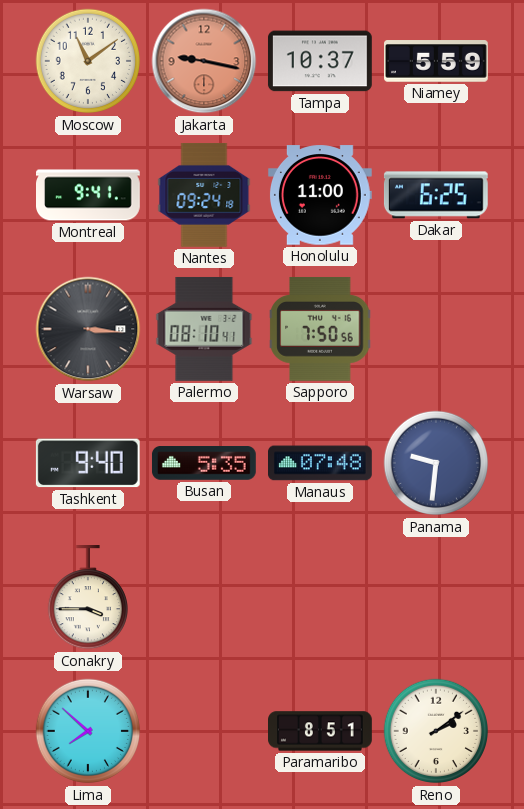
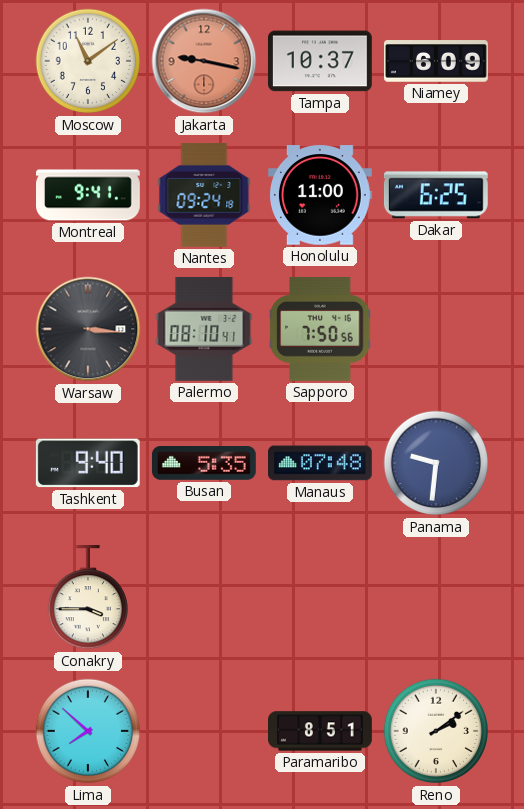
Niamey: 5:59 -> 6:09 (437, 61)
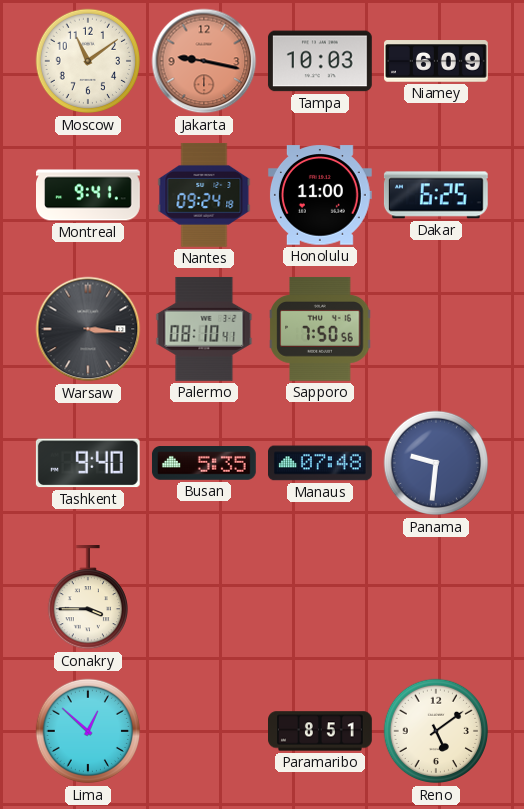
Tampa: 10:37 -> 10:03 (320, 61)
Lima: 7:52 -> 12:52 (88, 731)
Reno: 2:09 -> 5:09 (436, 731)
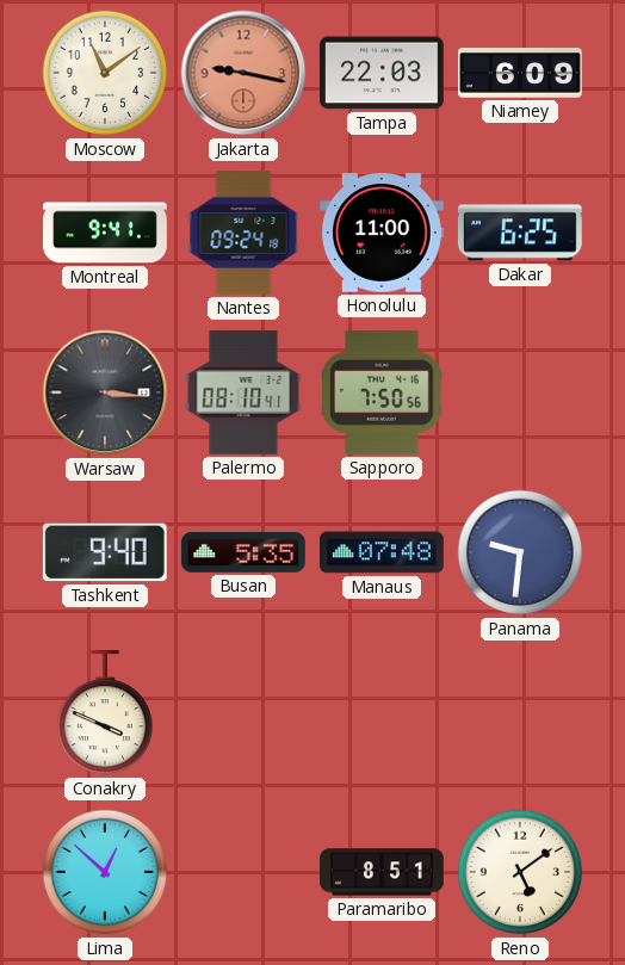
Tampa: 10:03 -> 22:03 (382, 73)
Conakry: 3:45 -> 3:49 (104, 713)
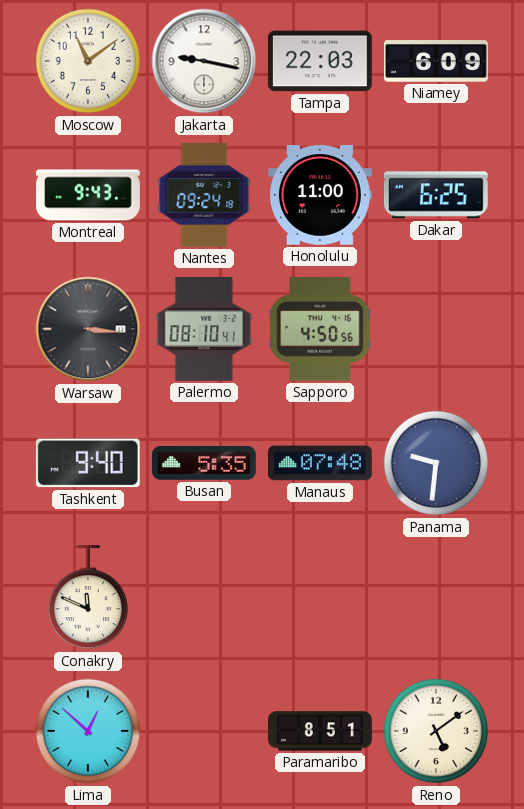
Jakarta dial: salmon -> white (204, 61)
Montreal: 9:41 -> 9:43 (89, 195)
Sapporo: 7:50 -> 4:50 (320, 329)
Conakry: 3:49 -> 11:49 (87, 598)
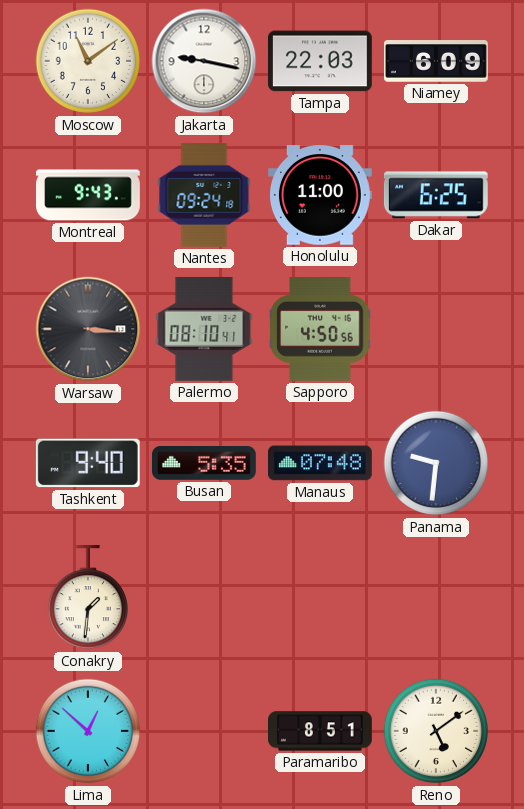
Conakry: 11:49 -> 1:31 (87, 598)
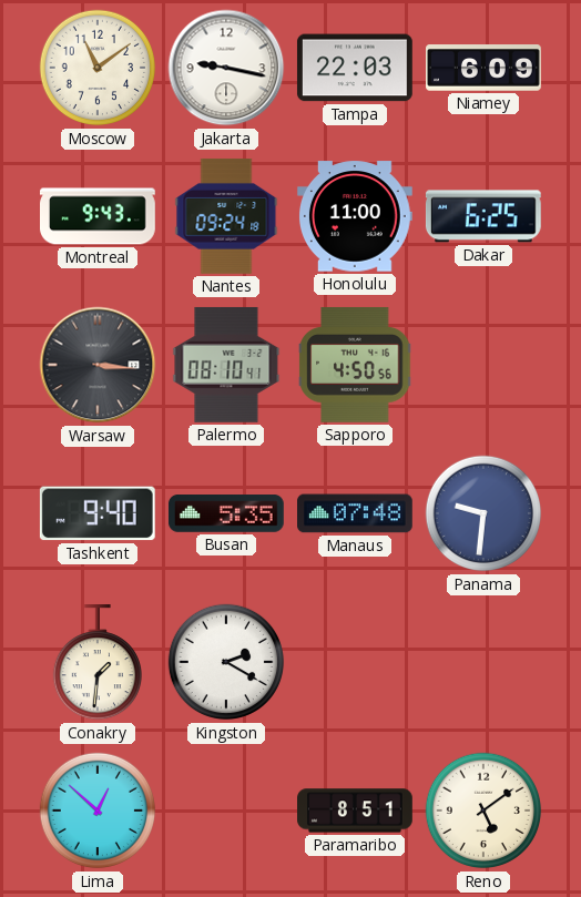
Kingston: none -> 2:20 (226, 662)
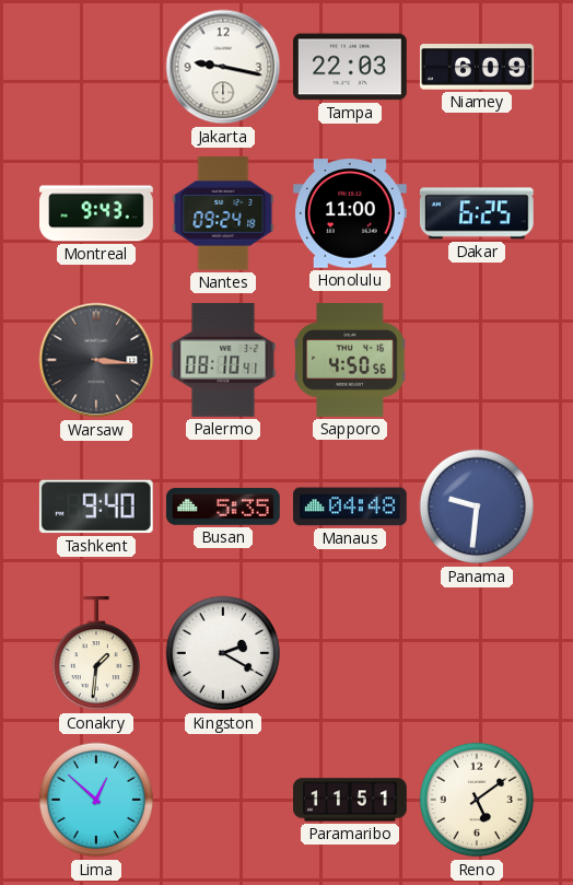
Moscow: 11:09 -> none (98, 68)
Manaus: 07:48 -> 04:48 (351, 506)
Paramaribo: 8:51 -> 11:51 (351, 800)
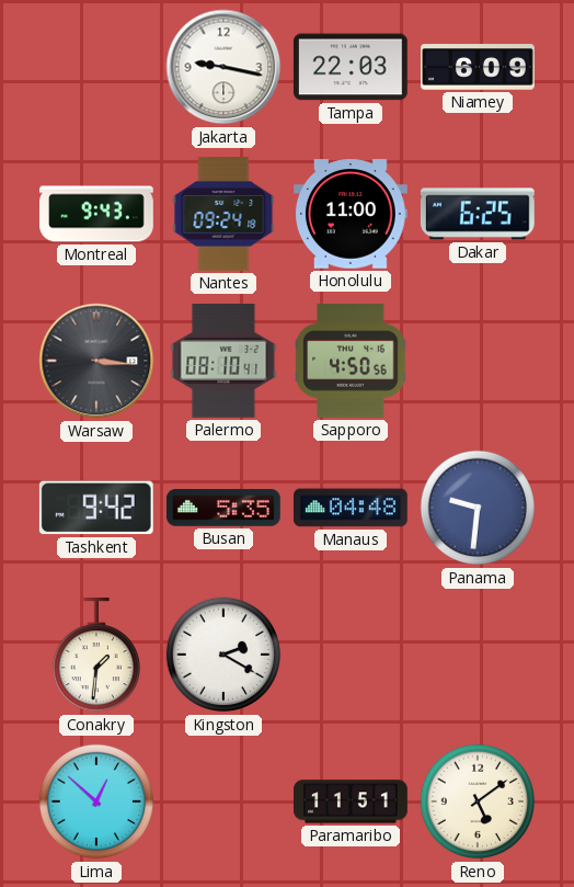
Tashkent: 9:40 -> 9:42 (96, 508)
